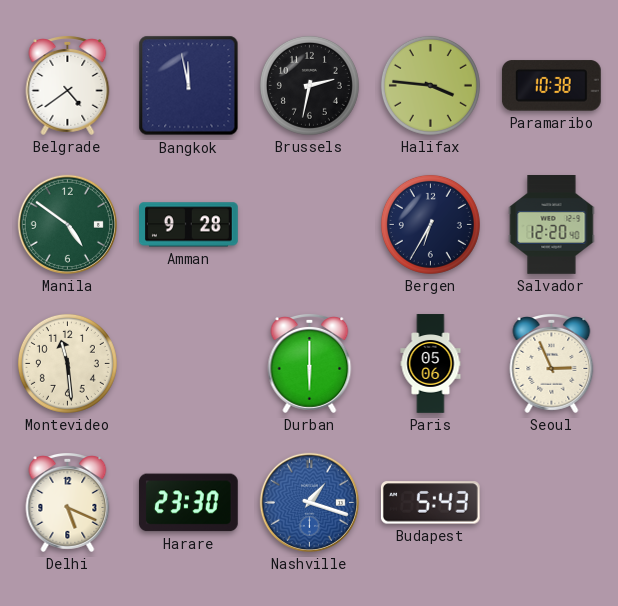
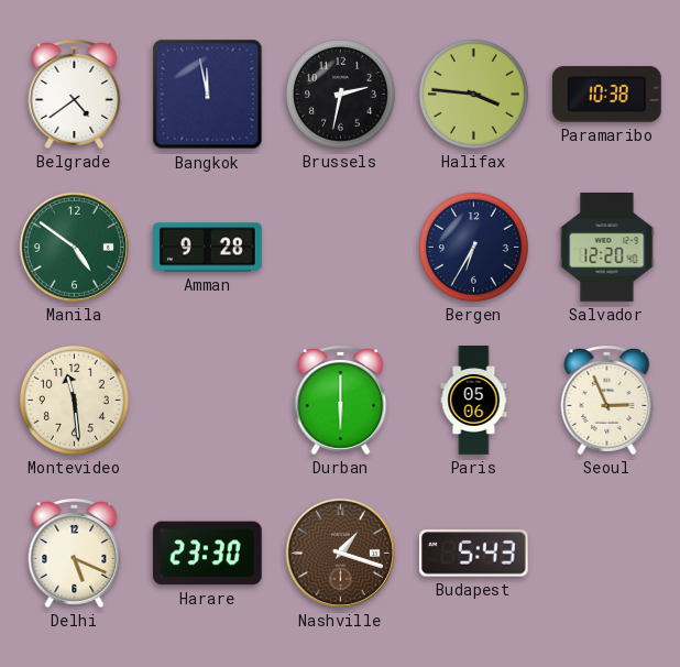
Nashville dial: blue -> brown (340, 553)
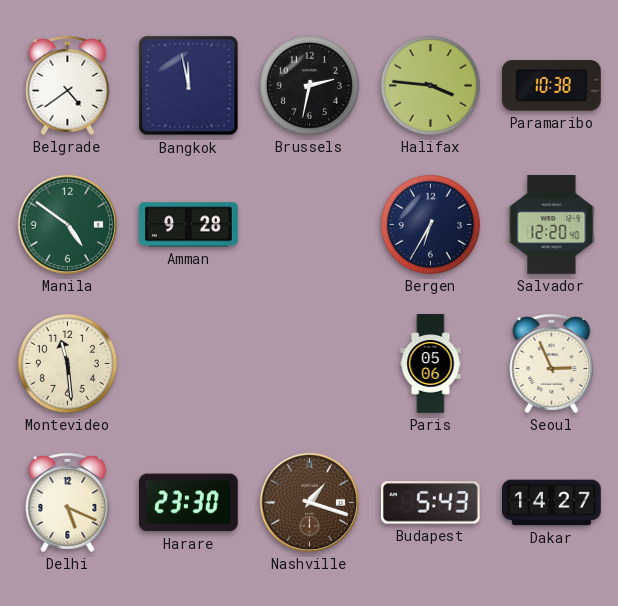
Durban: 6:00 -> none (341, 401)
Dakar: none -> 14:27 (552, 503)
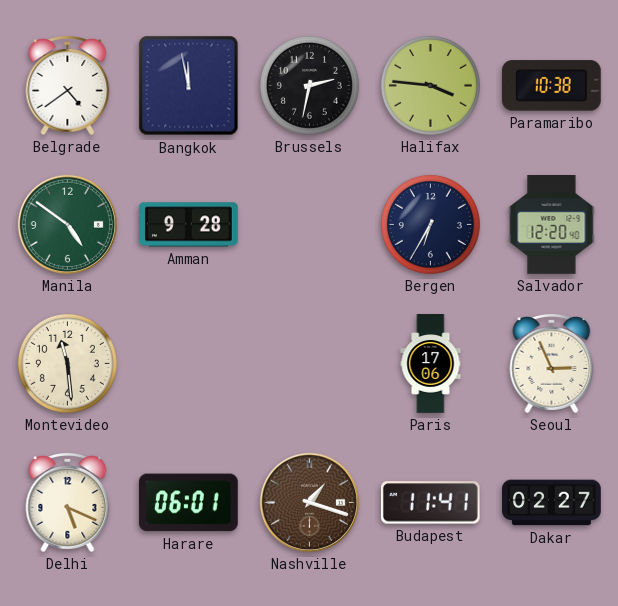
Paris: 05:06 -> 17:06 (431, 364)
Harare: 23:30 -> 06:01 (188, 503)
Budapest: 5:43 -> 11:41 (430, 503)
Dakar: 14:27 -> 02:27 (552, 503)
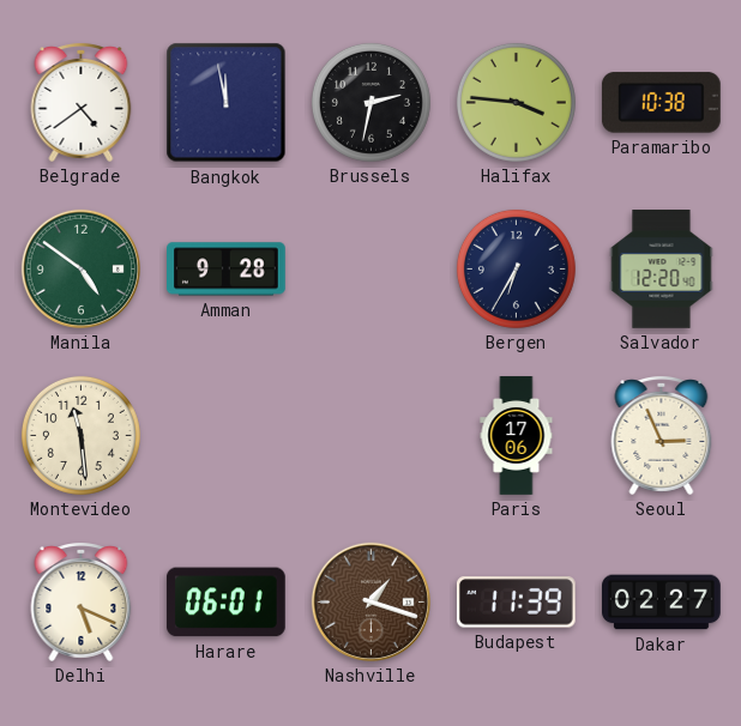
Budapest: 11:41 -> 11:39 (516, 603)
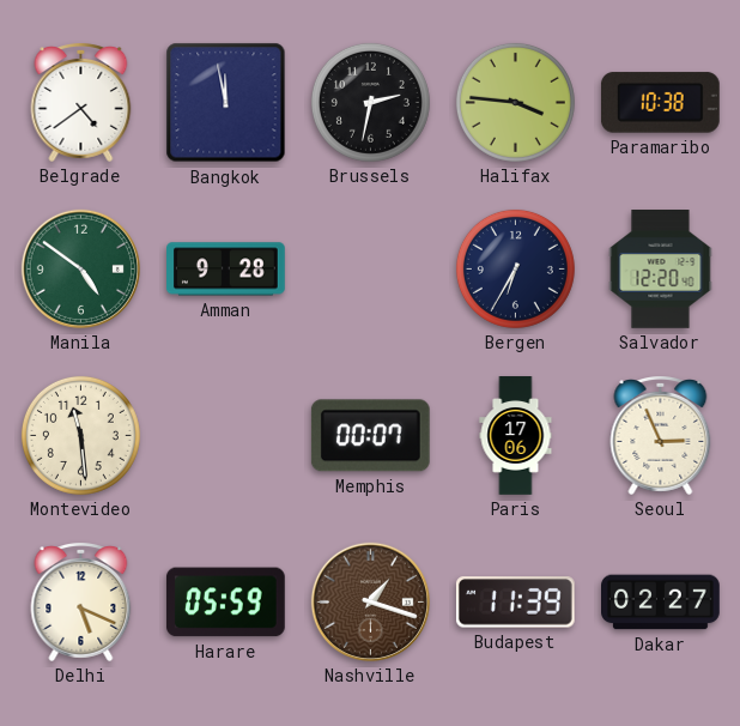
Memphis: none -> 00:07 (370, 436)
Harare: 06:01 -> 05:59 (225, 603)
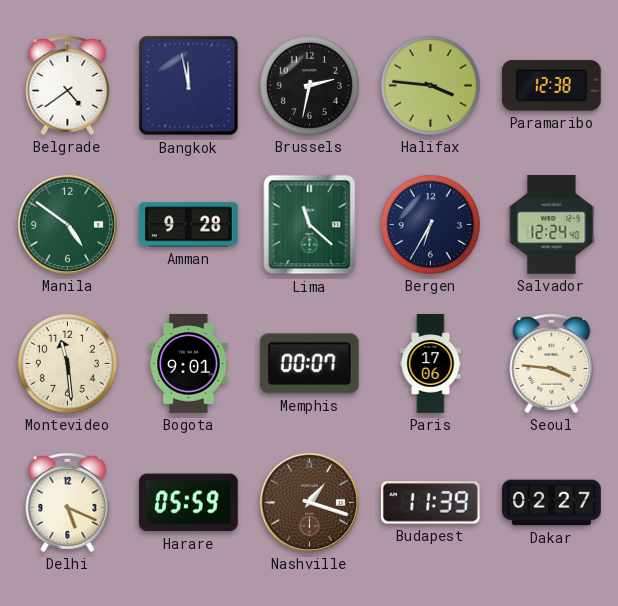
Paramaribo: 10:38 -> 12:38 (551, 86)
Lima: none -> 11:22 (310, 225)
Salvador: 12:20 -> 12:24 (552, 225)
Bogota: none -> 9:01 (189, 364)
Seoul: 2:56 -> 3:46 (552, 364)
